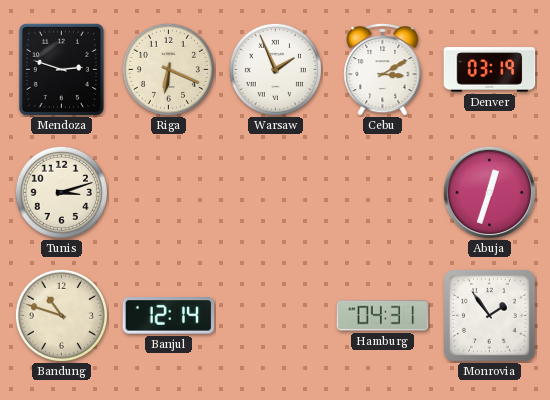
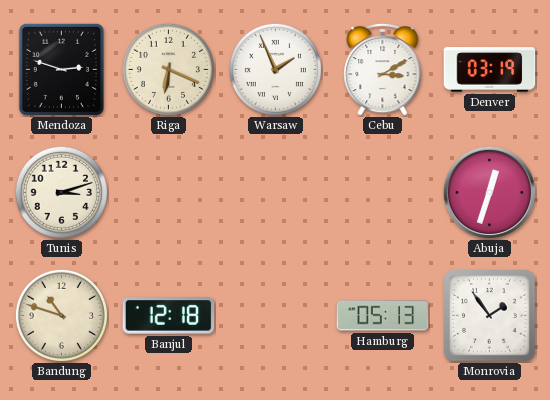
Banjul: 12:14 -> 12:18 (169, 316)
Hamburg: 04:31 -> 05:13 (383, 316)
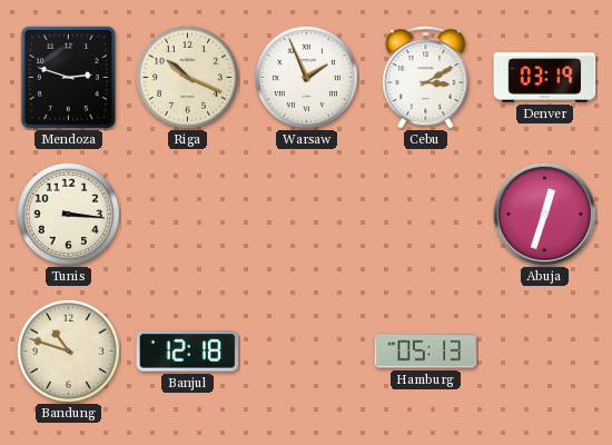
Riga: 6:19 -> 10:19 (187, 77)
Tunis: 3:12 -> 3:16 (68, 214)
Monrovia: 1:54 -> none (490, 316)
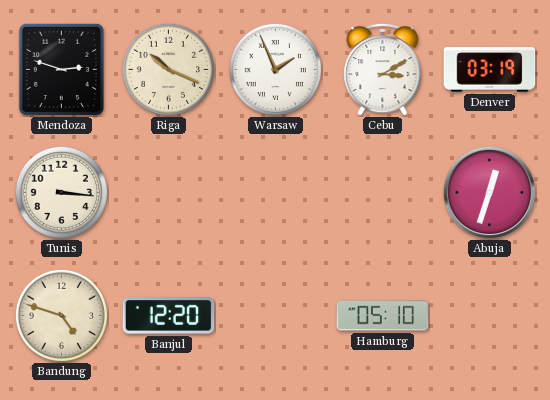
Bandung: 10:48 -> 4:48 (61, 315)
Banjul: 12:18 -> 12:20 (169, 316)
Hamburg: 05:13 -> 05:10 (383, 316)
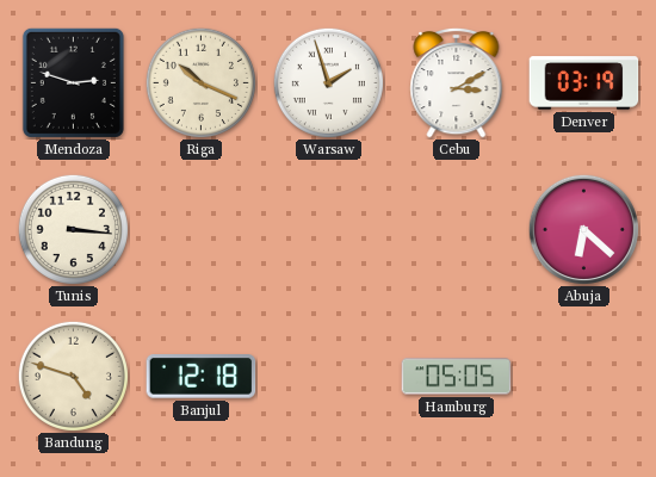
Warsaw: 1:56 -> 1:57 (328, 82)
Abuja: 12:33 -> 6:22 (583, 229)
Banjul: 12:20 -> 12:18 (202, 377)
Hamburg: 05:10 -> 05:05 (457, 377)
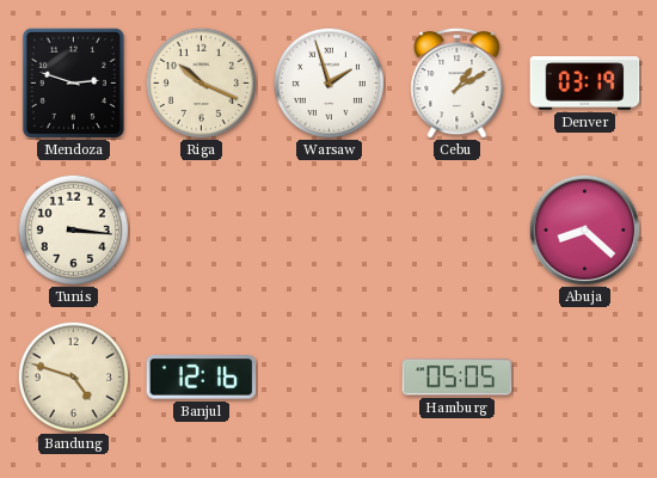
Cebu: 3:10 -> 1:10 (458, 82)
Abuja: 6:22 -> 8:22 (584, 229)
Banjul: 12:18 -> 12:16 (202, 378)
